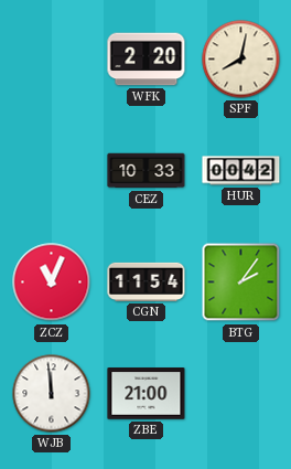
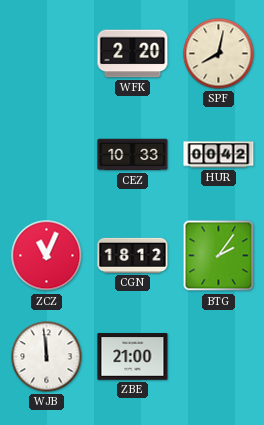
CGN: 11:54 -> 18:12 (133, 255)
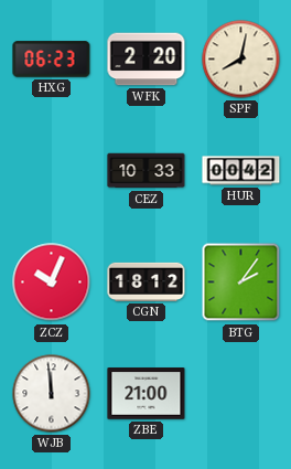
HXG: none -> 06:23 (52, 60)
ZCZ: 11:04 -> 10:04 (52, 283)
